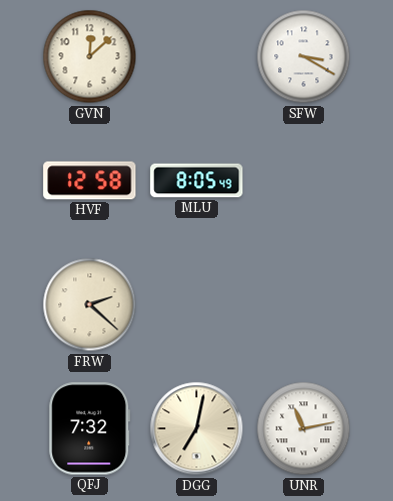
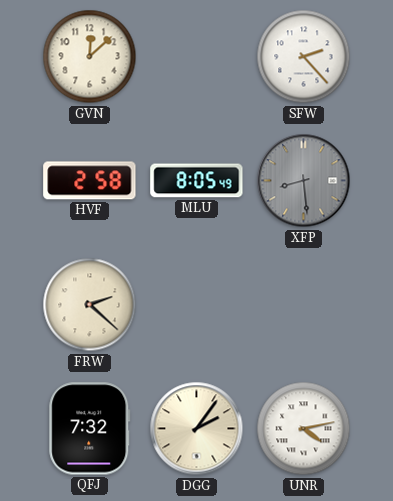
SFW: 3:20 -> 2:23 (304, 57)
HVF: 12:58 -> 2:58 (90, 181)
XFP: none -> 8:29 (304, 181)
DGG: 7:02 -> 2:06 (197, 429)
UNR: 11:13 -> 4:13 (304, 429)
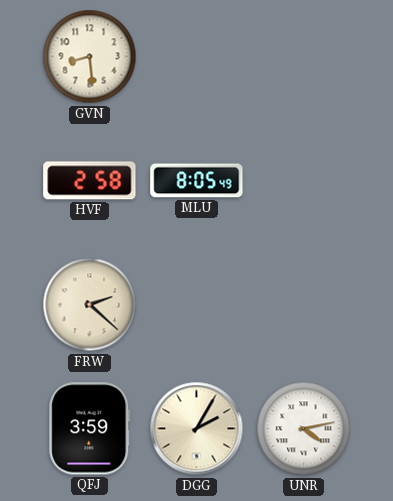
GVN: 12:08 -> 8:29 (90, 57)
SFW: 2:23 -> none (304, 57)
XFP: 8:29 -> none (304, 181)
QFJ: 7:32 -> 3:59 (90, 429)
DGG: 2:06 -> 2:05 (197, 429)
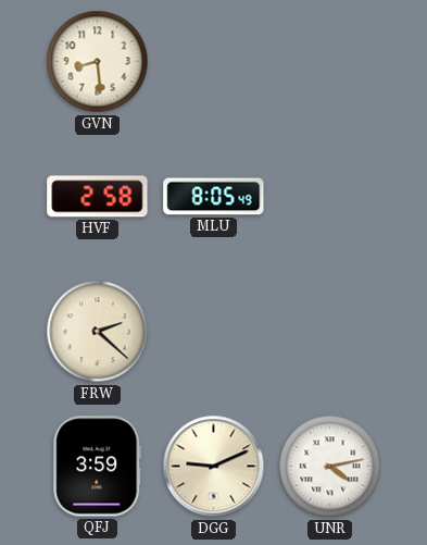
DGG: 2:05 -> 9:11 (214, 467)
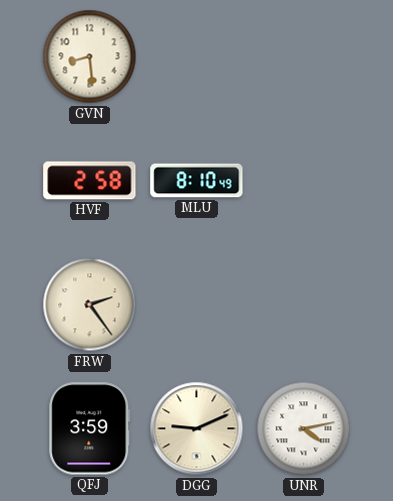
MLU: 8:05 -> 8:10 (197, 181)
FRW: 2:22 -> 2:24 (90, 305)
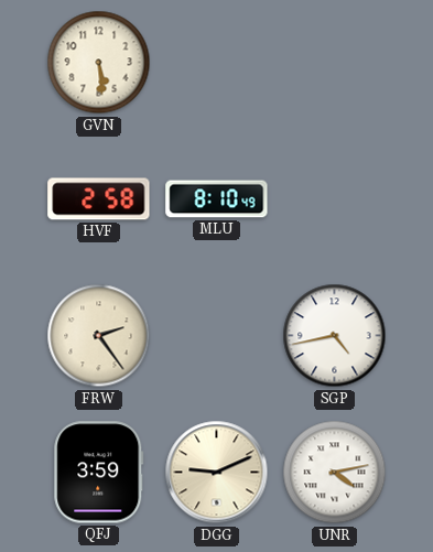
GVN: 8:29 -> 5:29 (99, 63)
SGP: none -> 4:43 (335, 336)
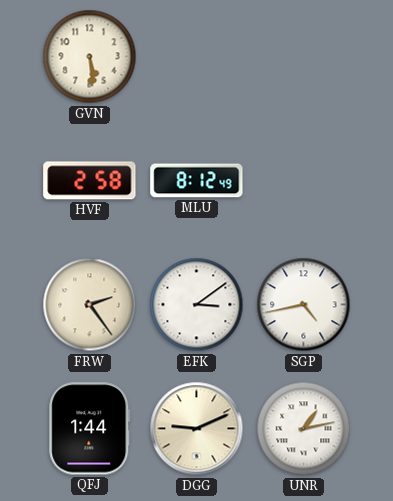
MLU: 8:10 -> 8:12 (197, 181)
EFK: none -> 3:09 (197, 305)
QFJ: 3:59 -> 1:44 (90, 429)
UNR: 4:13 -> 1:13 (304, 429)
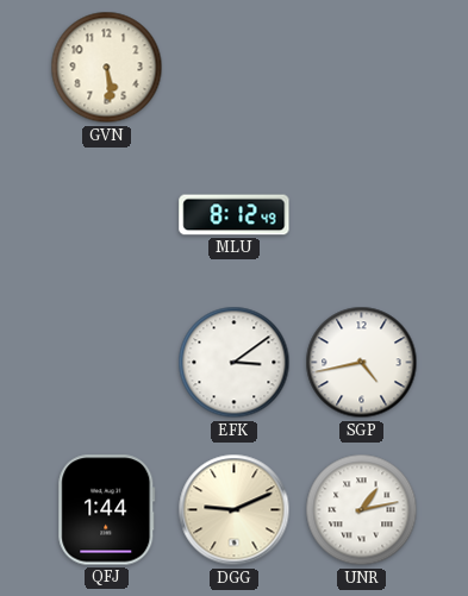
HVF: 2:58 -> none (90, 181)
FRW: 2:24 -> none (90, 305)
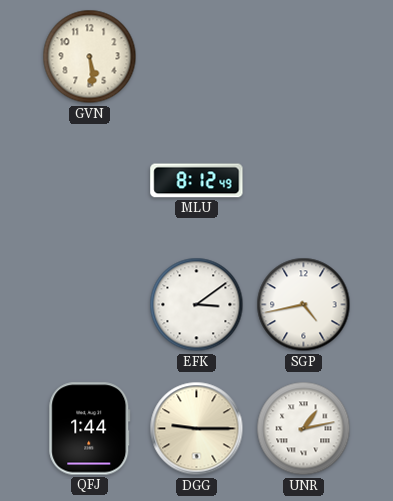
DGG: 9:11 -> 9:15 (197, 429)
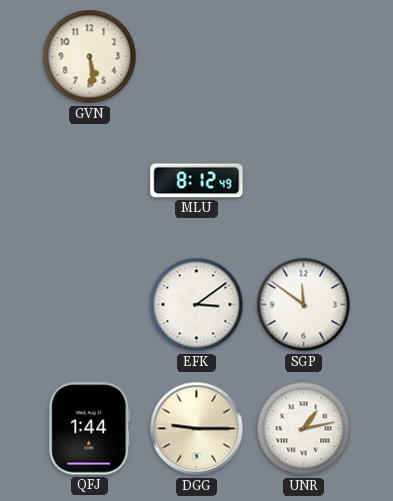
SGP: 4:43 -> 11:51 (304, 305)
